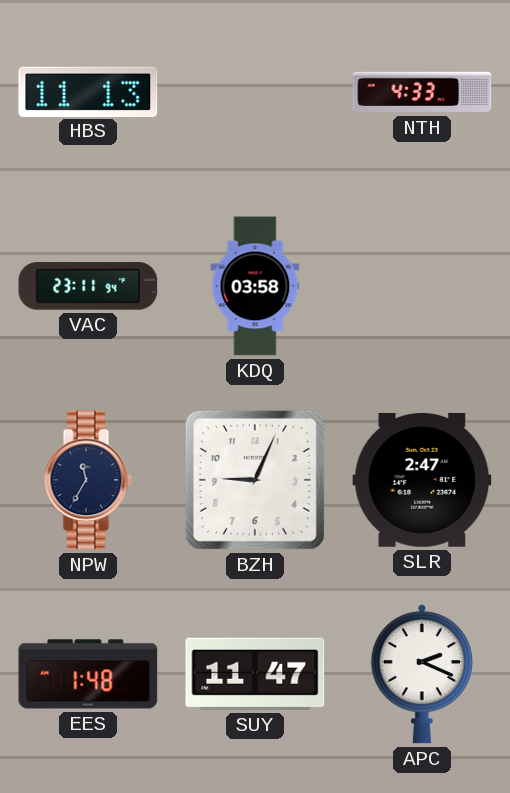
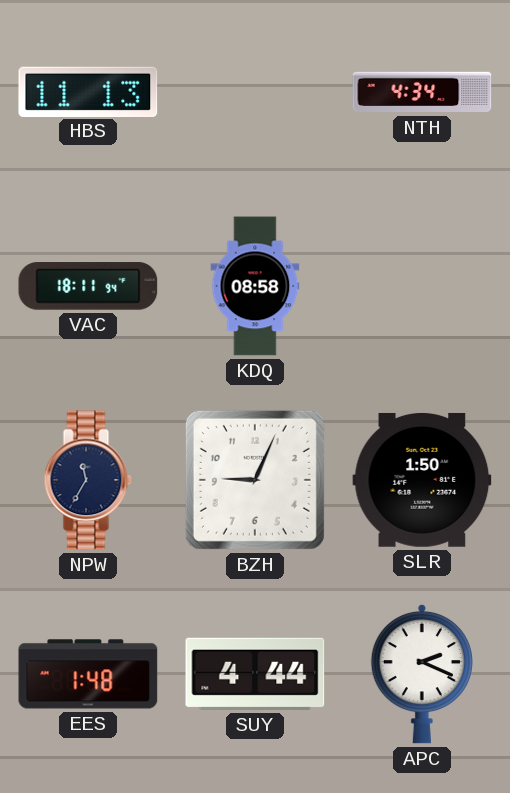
NTH: 4:33 -> 4:34 (422, 92)
VAC: 23:11 -> 18:11 (88, 286)
KDQ: 03:58 -> 08:58 (255, 286)
SLR: 2:47 -> 1:50 (422, 480)
SUY: 11:47 -> 4:44 (255, 674)
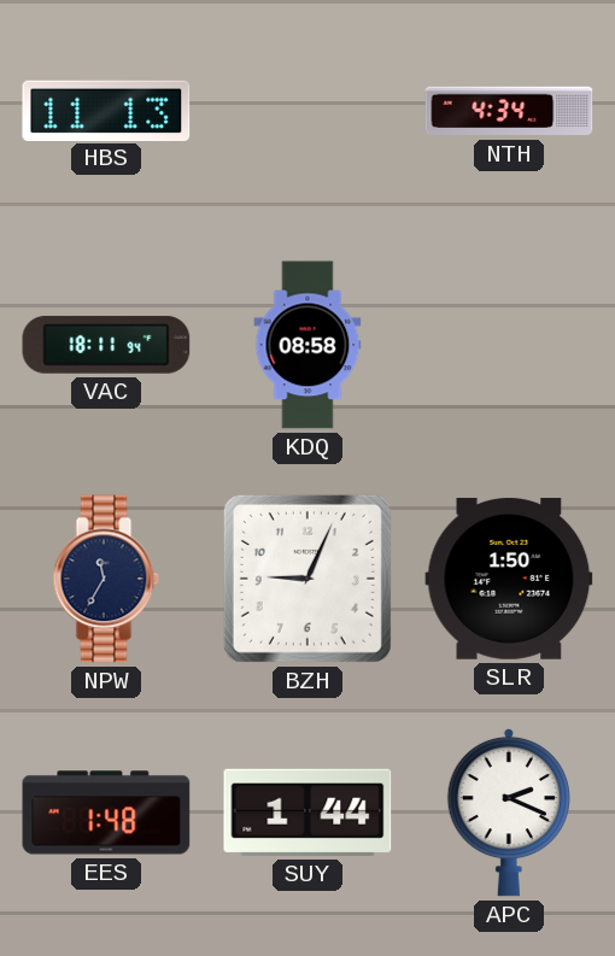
SUY: 4:44 -> 1:44 (307, 813)
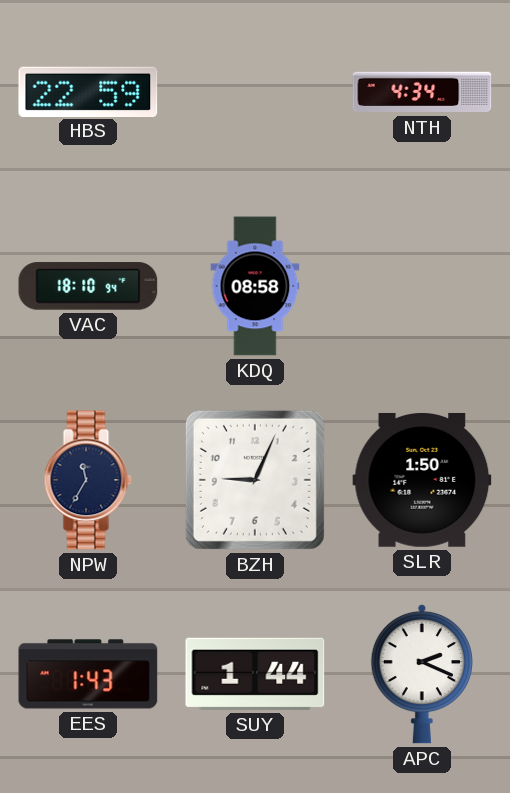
HBS: 11:13 -> 22:59 (88, 91)
VAC: 18:11 -> 18:10 (88, 286)
EES: 1:48 -> 1:43 (88, 674)
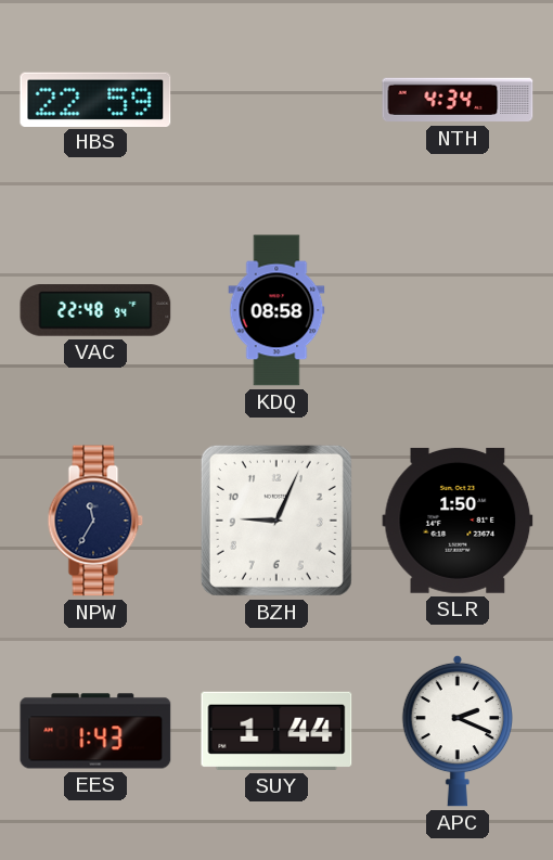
VAC: 18:10 -> 22:48 (95, 310)
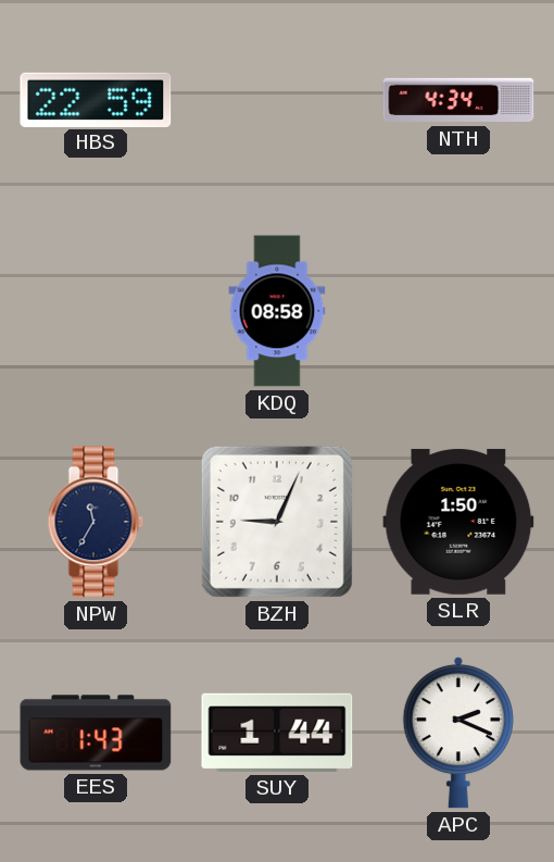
VAC: 22:48 -> none (95, 310)
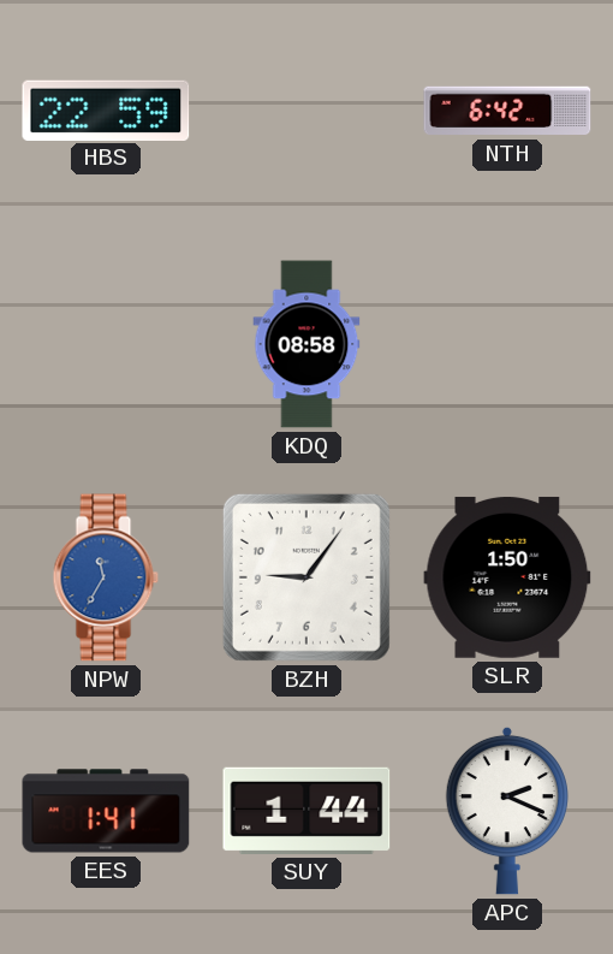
NTH: 4:34 -> 6:42 (507, 111)
NPW dial: navy -> blue (106, 577)
BZH: 9:04 -> 9:06 (306, 577)
EES: 1:43 -> 1:41 (106, 811)
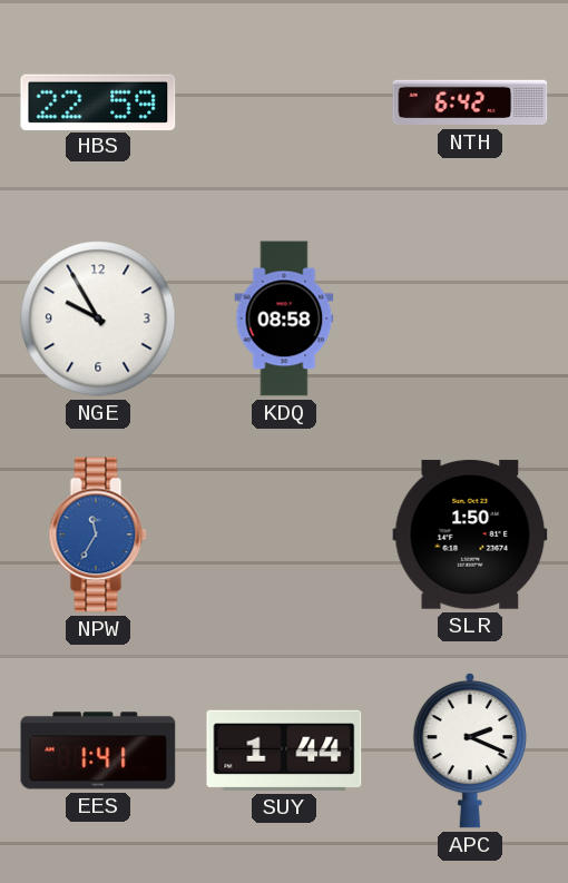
NGE: none -> 9:55 (98, 318)
BZH: 9:06 -> none (306, 577)
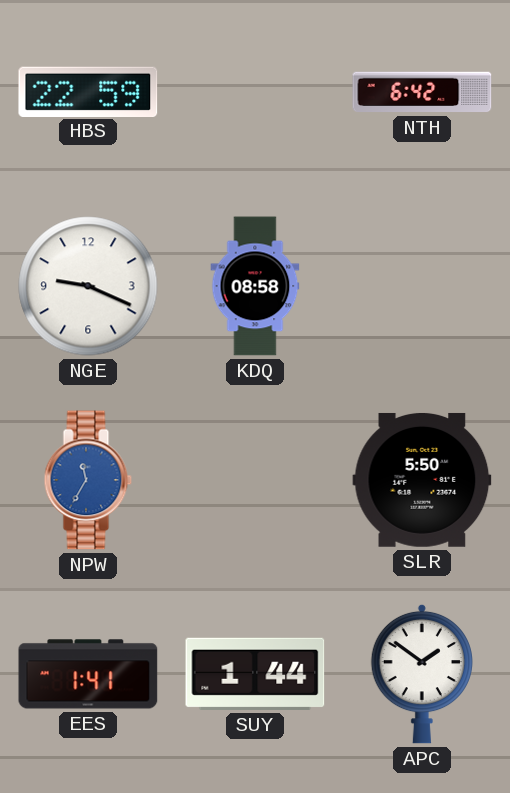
NGE: 9:55 -> 9:19 (88, 286)
SLR: 1:50 -> 5:50 (422, 480)
APC: 2:19 -> 1:51 (422, 674)
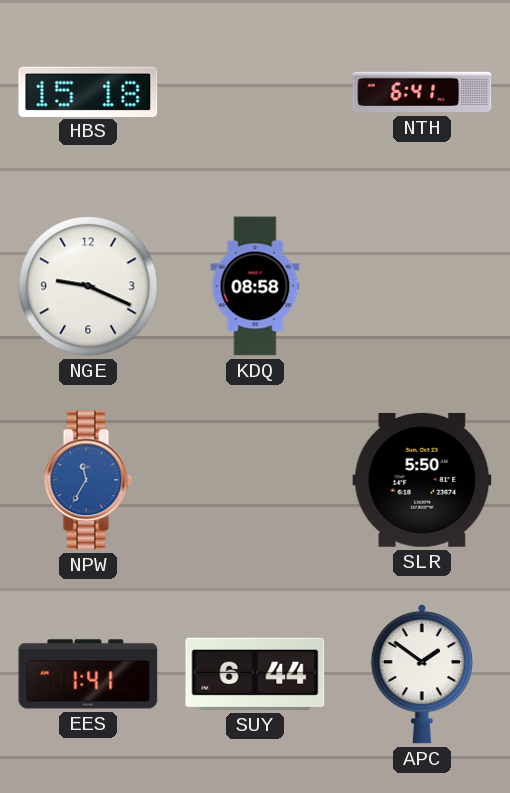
HBS: 22:59 -> 15:18 (88, 91)
NTH: 6:42 -> 6:41 (422, 92)
SUY: 1:44 -> 6:44 (255, 674)
